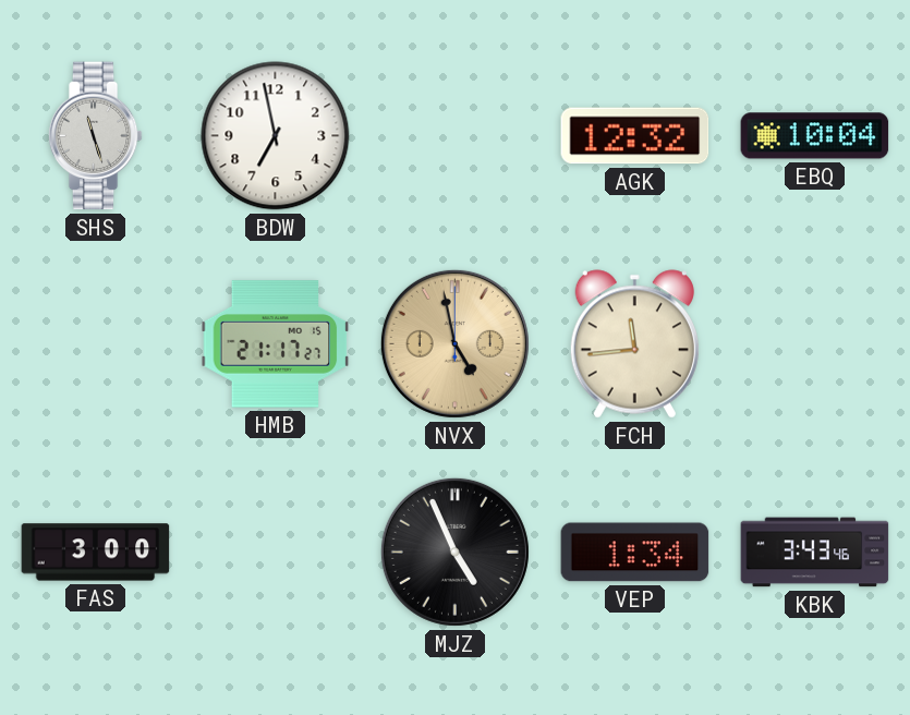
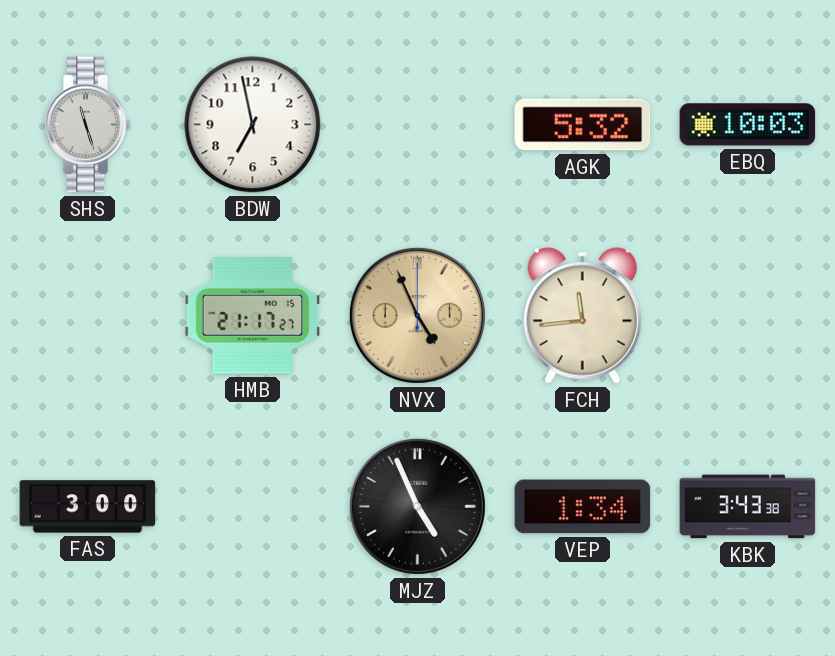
AGK: 12:32 -> 5:32 (583, 125)
EBQ: 10:04 -> 10:03 (748, 125)
NVX: 4:58 -> 4:56 (417, 315)
KBK: 3:43:46 -> 3:43:38 (748, 507)
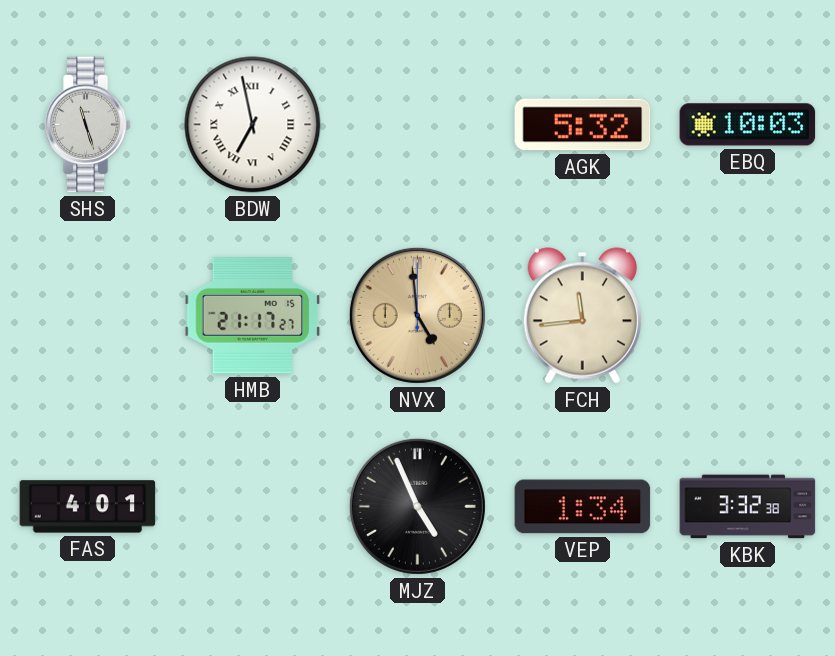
BDW numerals: Arabic -> Roman (253, 125)
NVX: 4:56 -> 4:59 (417, 315)
FAS: 3:00 -> 4:01 (88, 507)
KBK: 3:43 -> 3:32 (748, 507)
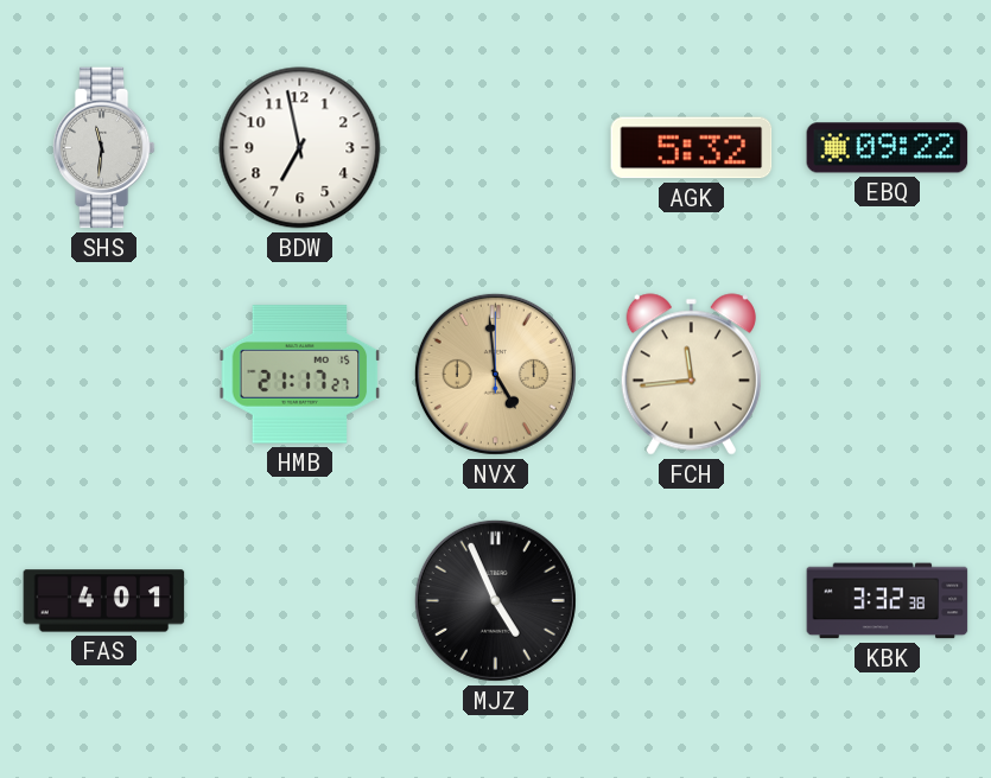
SHS: 11:27 -> 11:31 (103, 148)
BDW numerals: Roman -> Arabic (300, 148)
EBQ: 10:03 -> 09:22 (888, 148)
VEP: 1:34 -> none (583, 507)
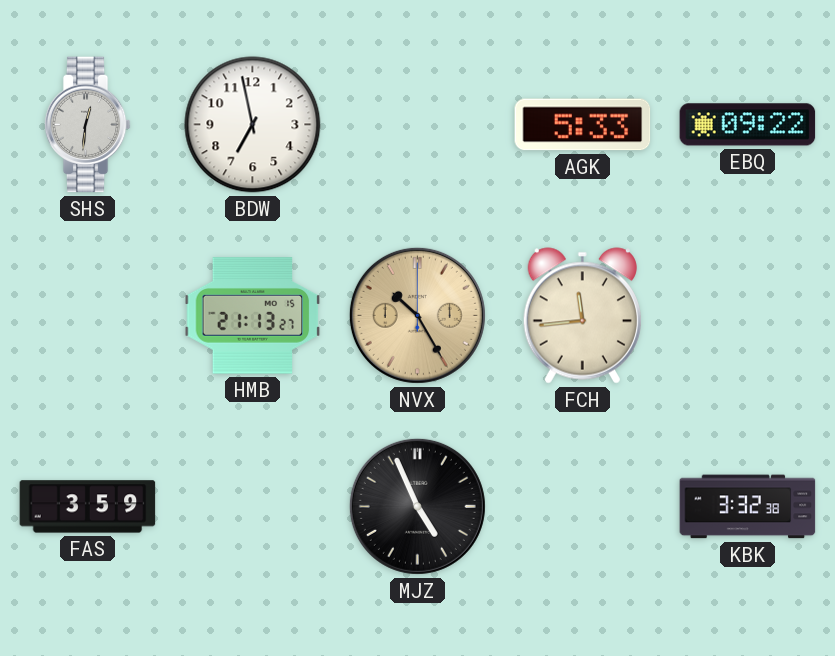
SHS: 11:31 -> 12:31 (87, 125)
AGK: 5:32 -> 5:33 (583, 125)
HMB: 21:17 -> 21:13 (253, 316)
NVX: 4:59 -> 10:25 (417, 315)
FAS: 4:01 -> 3:59 (88, 507)
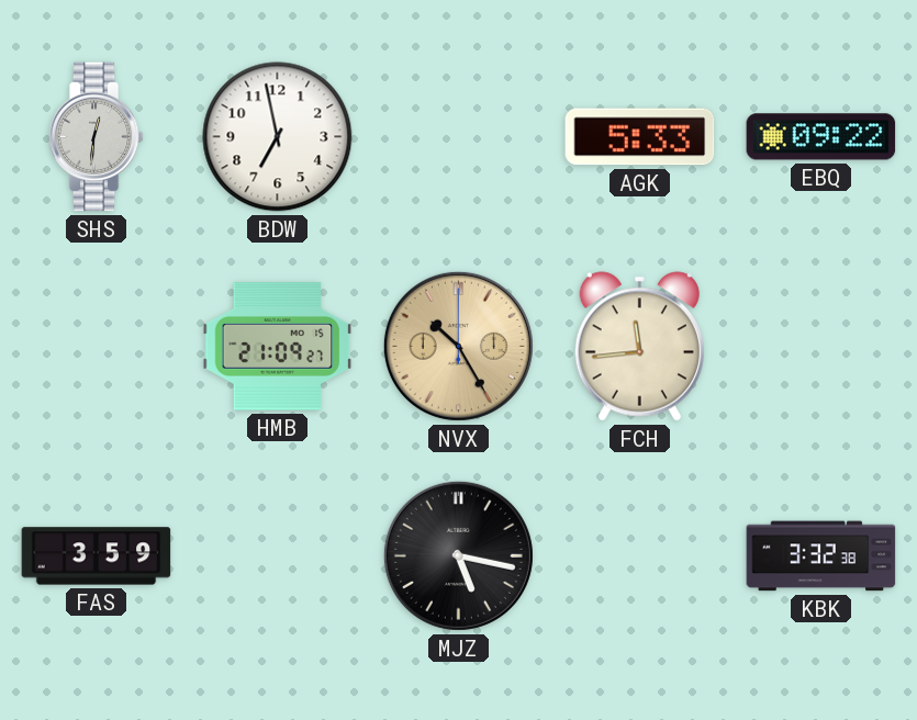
HMB: 21:13 -> 21:09 (278, 347)
MJZ: 4:56 -> 5:17 (458, 555)
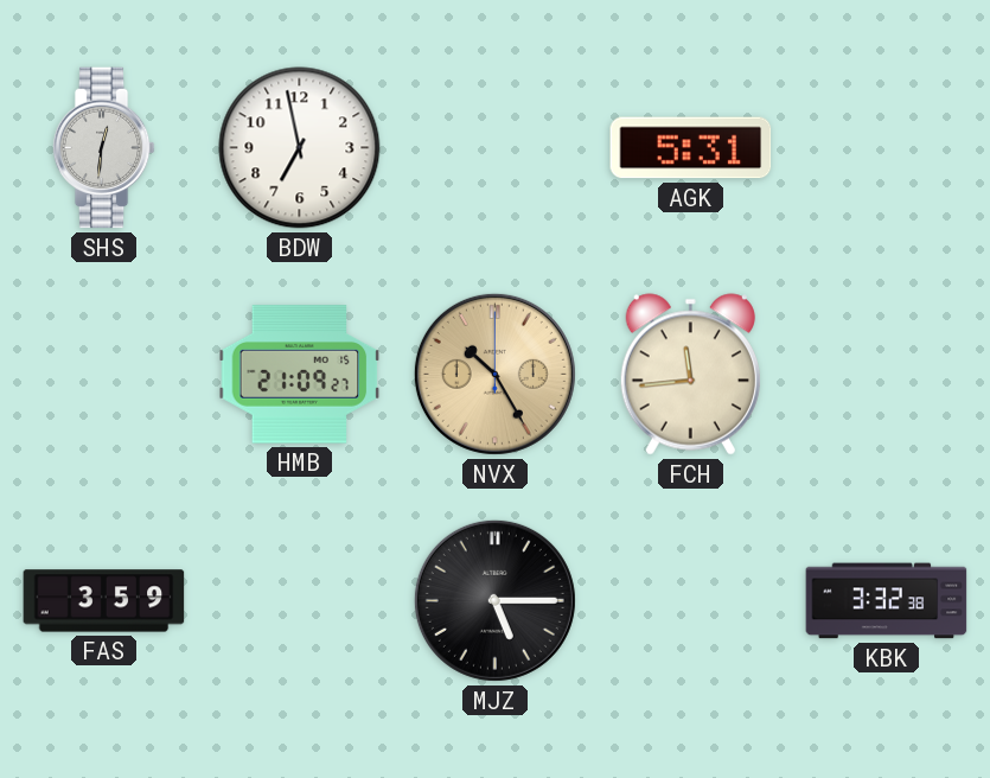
AGK: 5:33 -> 5:31 (691, 148)
EBQ: 09:22 -> none (821, 137)
MJZ: 5:17 -> 5:15 (494, 600)
